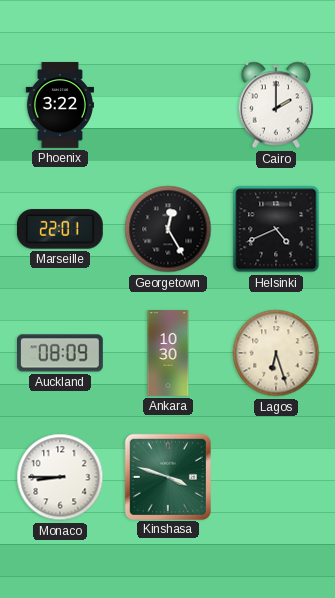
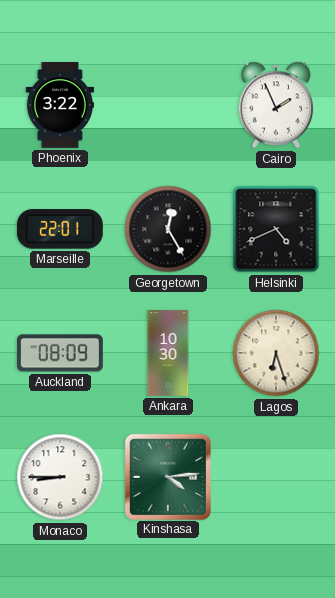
Cairo: 2:00 -> 1:56 (276, 105)
Kinshasa: 3:48 -> 4:14 (167, 476)
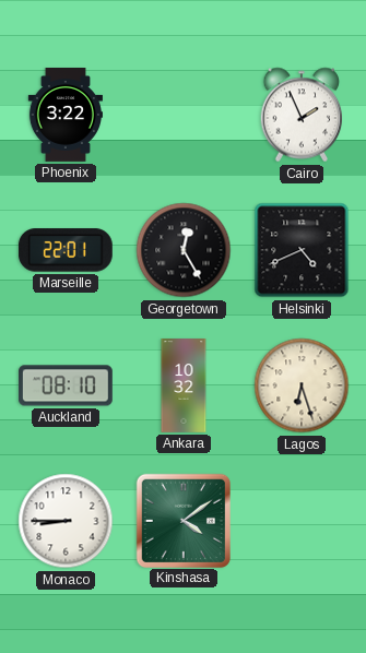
Auckland: 08:09 -> 08:10 (66, 385)
Ankara: 10:30 -> 10:32 (184, 387)
Kinshasa: 4:14 -> 4:09 (182, 520)
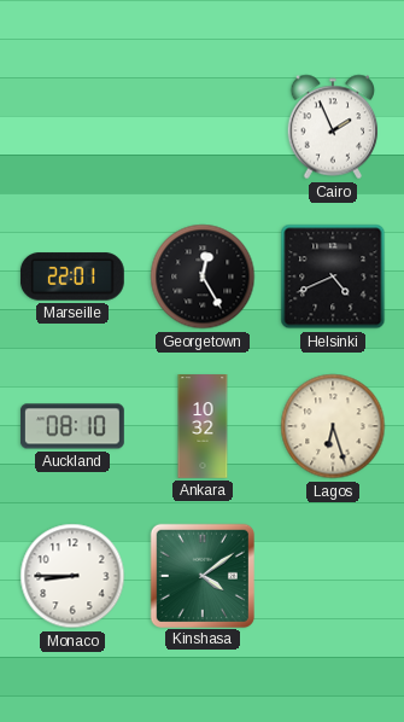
Phoenix: 3:22 -> none (64, 116)
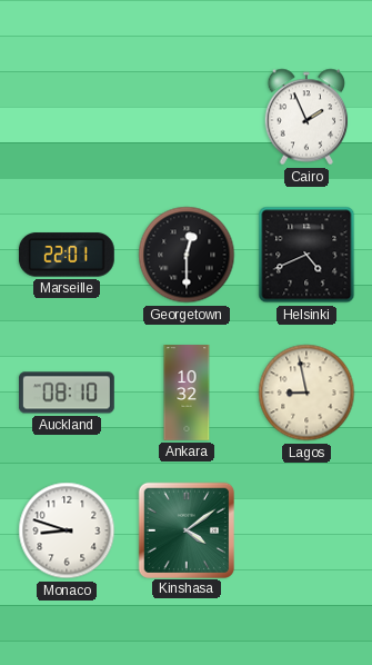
Georgetown: 12:25 -> 12:30 (187, 255)
Lagos: 6:27 -> 8:58 (306, 393)
Monaco: 8:45 -> 8:48 (67, 530)
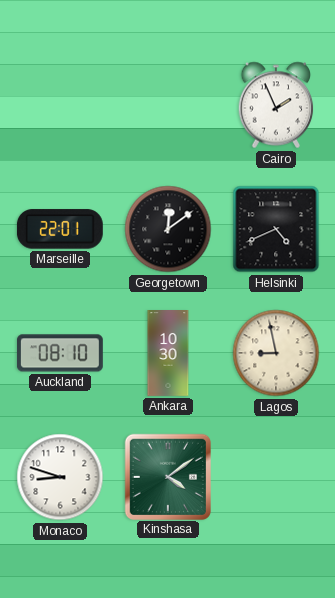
Georgetown: 12:30 -> 12:09 (168, 229)
Ankara: 10:32 -> 10:30 (168, 354)
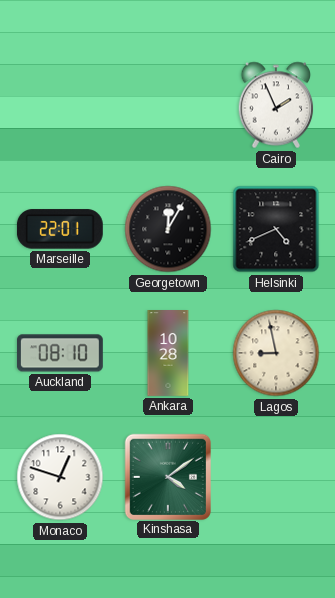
Georgetown: 12:09 -> 12:05 (168, 229)
Ankara: 10:30 -> 10:28 (168, 354)
Monaco: 8:48 -> 12:48 (60, 477)
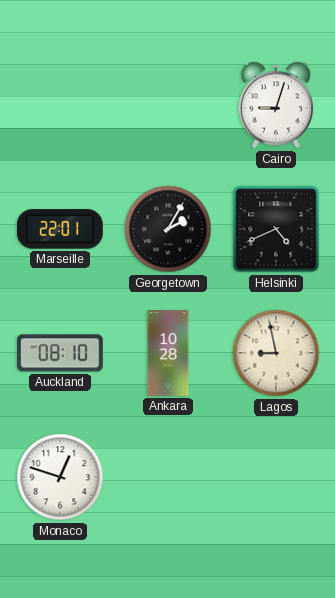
Cairo: 1:56 -> 9:03 (276, 105)
Georgetown: 12:05 -> 2:05 (168, 229)
Kinshasa: 4:09 -> none (167, 476)
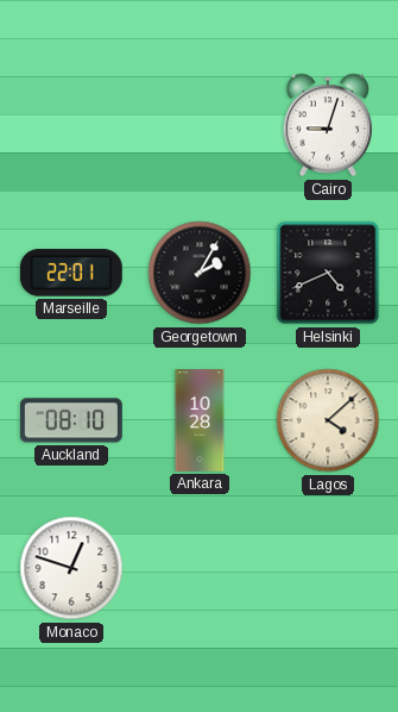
Lagos: 8:58 -> 4:08 (328, 420)
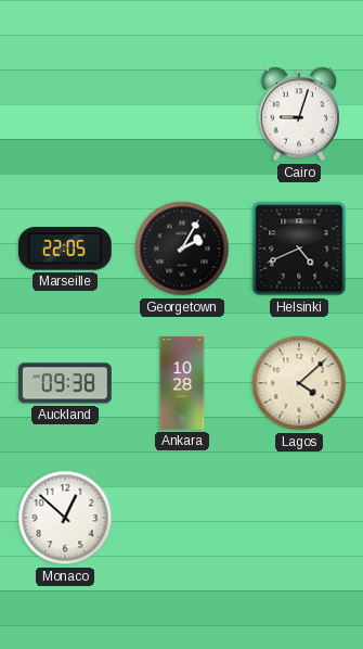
Marseille: 22:01 -> 22:05 (65, 249)
Auckland: 08:10 -> 09:38 (65, 383)
Monaco: 12:48 -> 12:52 (65, 518)
